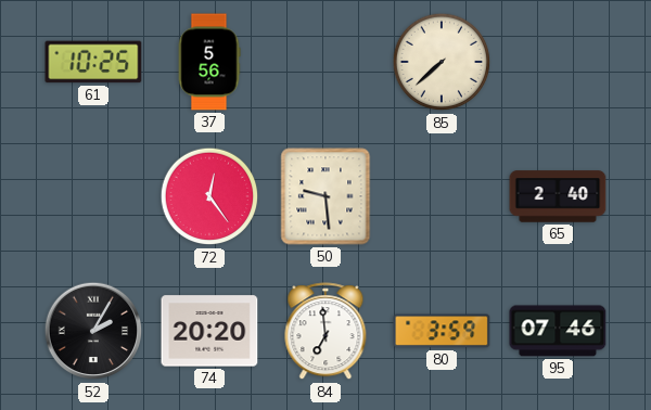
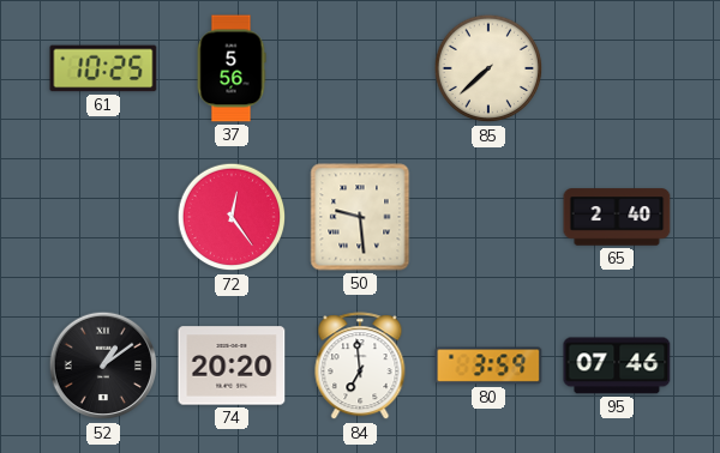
52: 2:05 -> 1:09 (103, 366)
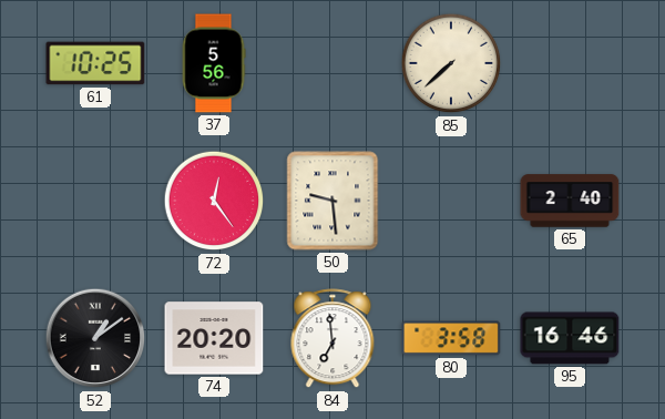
80: 3:59 -> 3:58 (451, 338)
95: 07:46 -> 16:46 (570, 338)
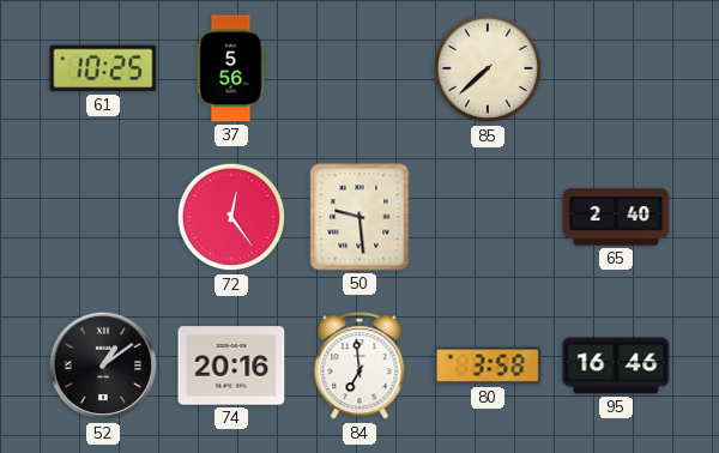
74: 20:20 -> 20:16 (231, 366)
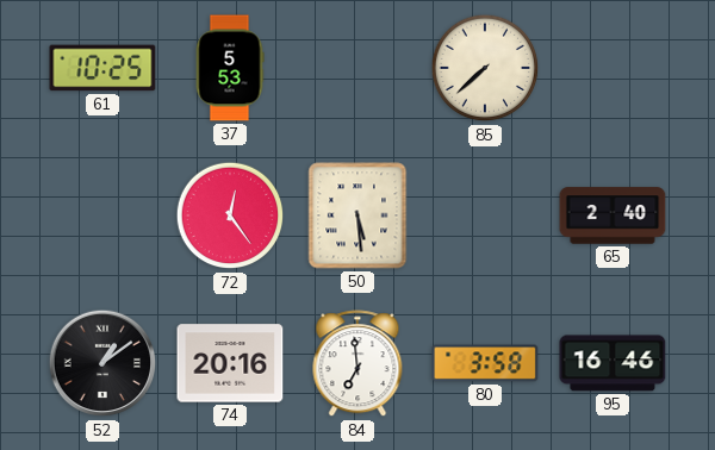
37: 5:56 -> 5:53 (230, 68)
50: 9:29 -> 5:29 (357, 215)
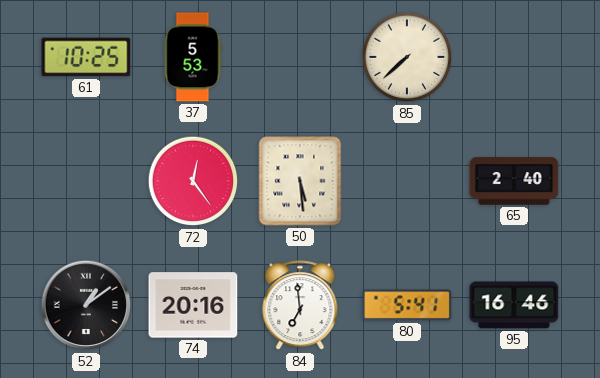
80: 3:58 -> 5:41 (407, 305)
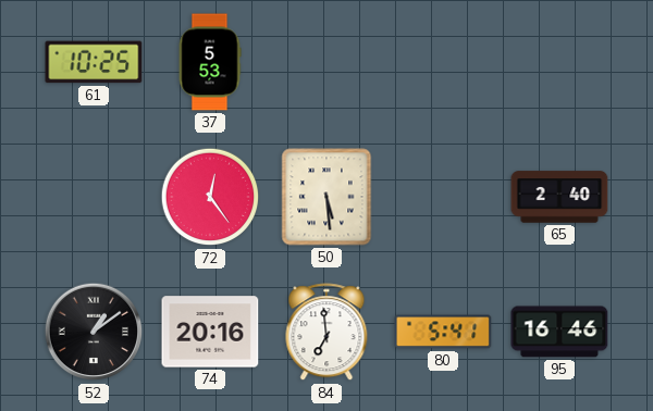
85: 7:38 -> none (407, 57)
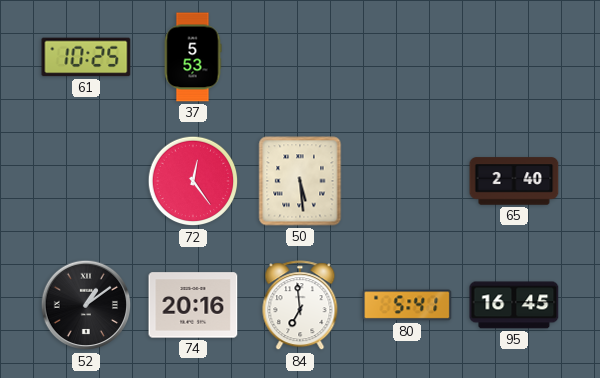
95: 16:46 -> 16:45 (514, 305)
